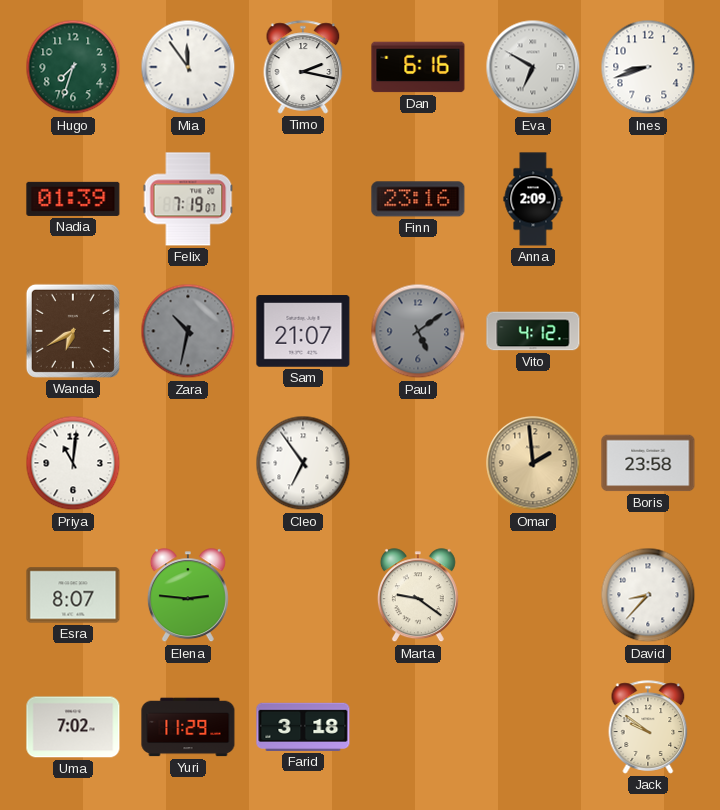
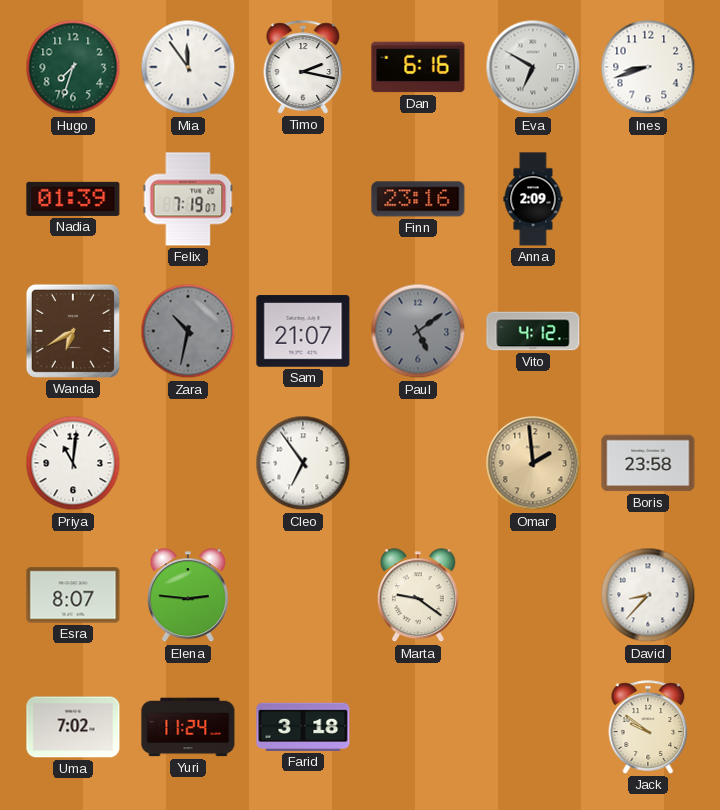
Yuri: 11:29 -> 11:24 (188, 727)
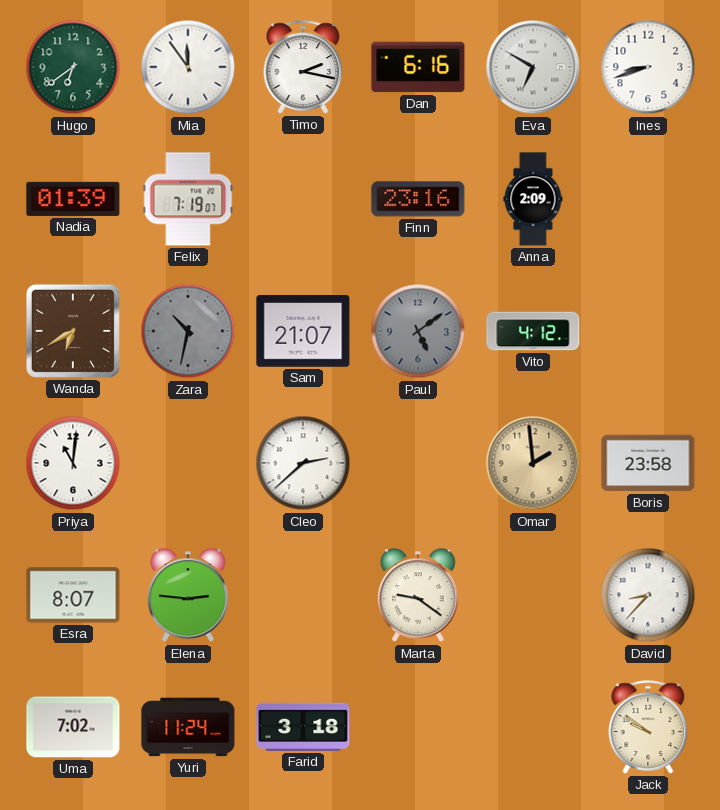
Hugo: 7:33 -> 6:39 (73, 67)
Cleo: 6:54 -> 2:38 (303, 463)
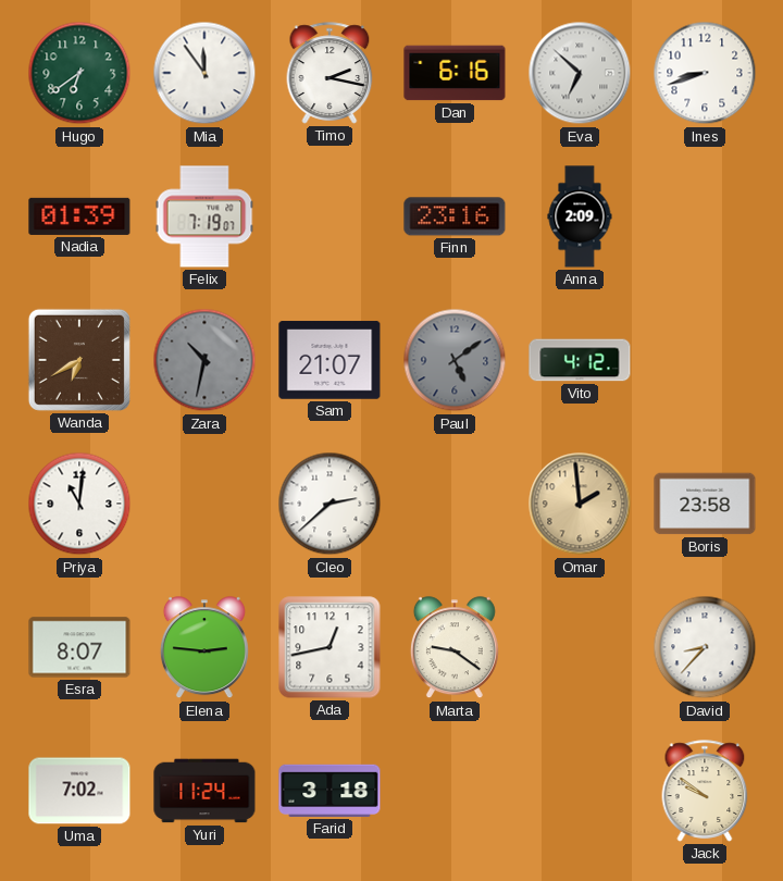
Eva: 6:50 -> 6:52 (580, 73)
Ada: none -> 12:43 (330, 647)
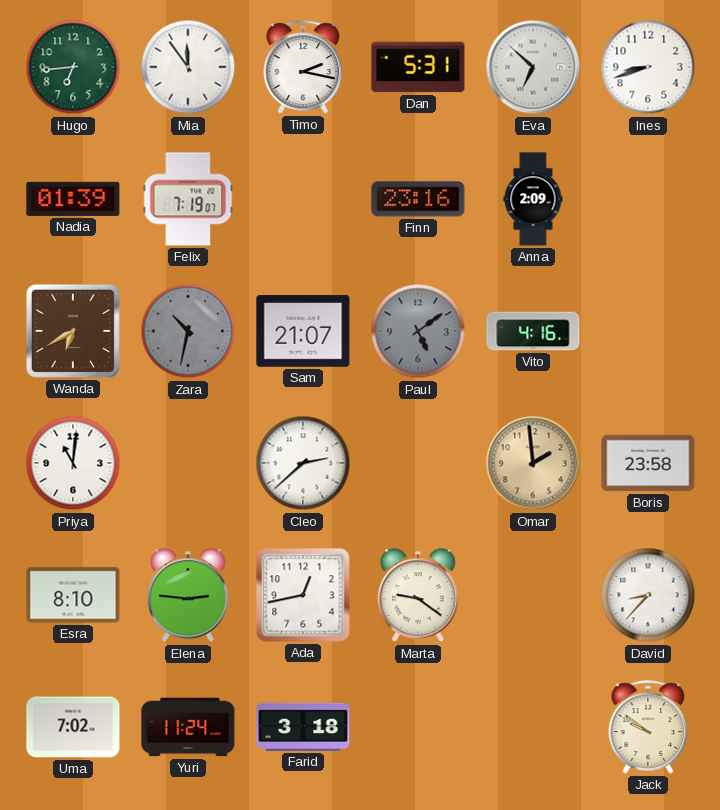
Hugo: 6:39 -> 6:44 (73, 67)
Dan: 6:16 -> 5:31 (418, 67)
Vito: 4:12 -> 4:16 (533, 331)
Esra: 8:07 -> 8:10 (73, 595)
